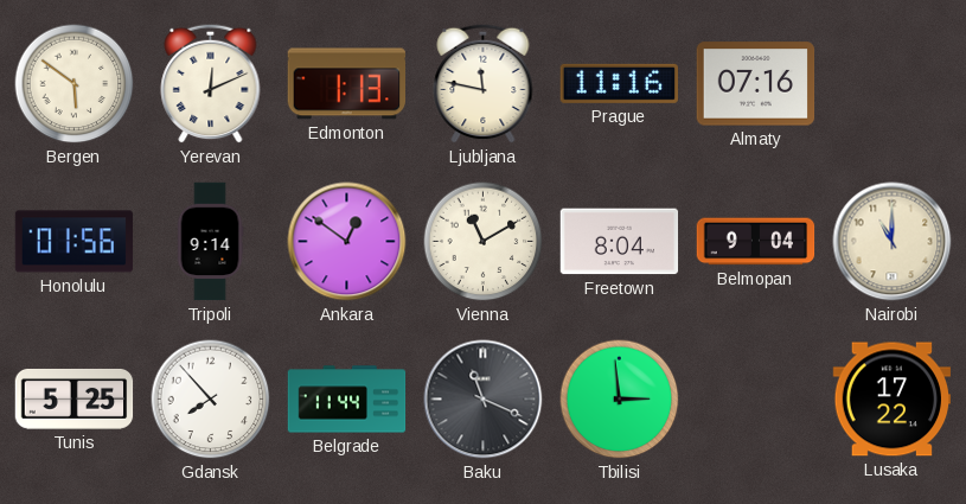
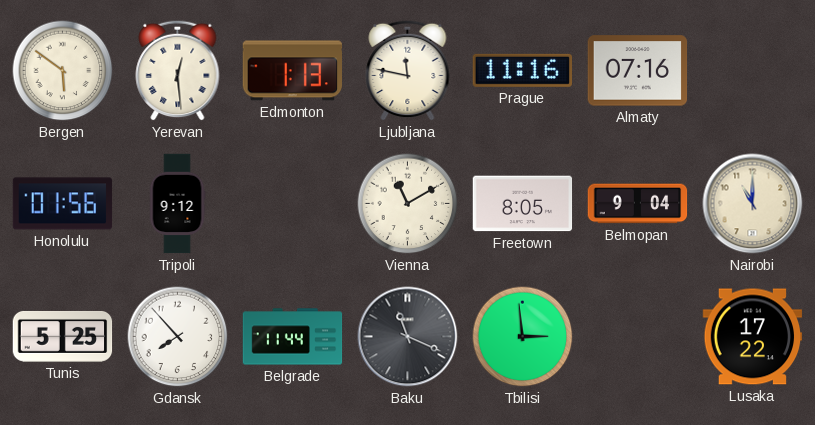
Yerevan: 12:11 -> 12:29 (178, 70)
Tripoli: 9:14 -> 9:12 (177, 204)
Ankara: 12:51 -> none (347, 242)
Freetown: 8:04 -> 8:05 (523, 204)
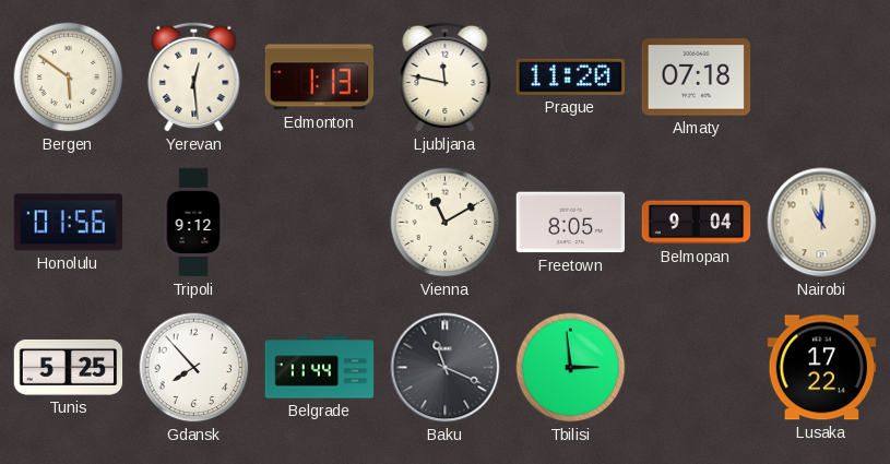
Prague: 11:16 -> 11:20 (570, 76)
Almaty: 07:16 -> 07:18 (697, 78)
